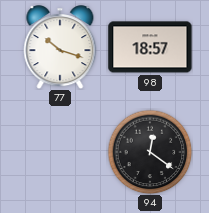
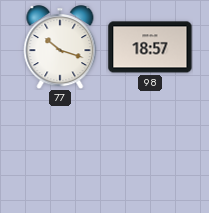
94: 12:21 -> none (150, 152)
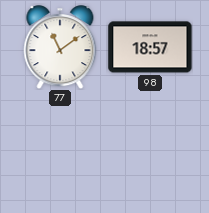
77: 10:18 -> 11:09 (60, 47)
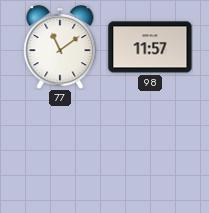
98: 18:57 -> 11:57 (150, 47)
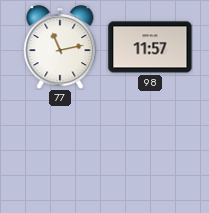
77: 11:09 -> 11:13 (60, 47)
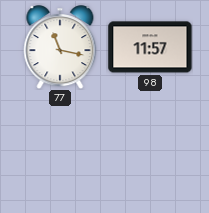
77: 11:13 -> 11:17 (60, 47)
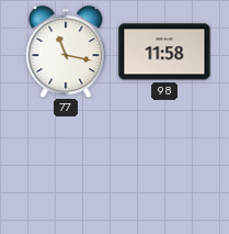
98: 11:57 -> 11:58 (164, 52)
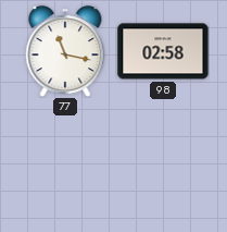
98: 11:58 -> 02:58 (163, 51)
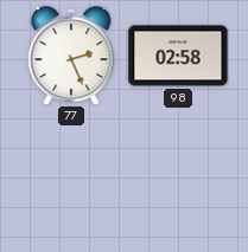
77: 11:17 -> 2:26 (71, 56)
